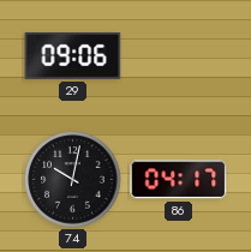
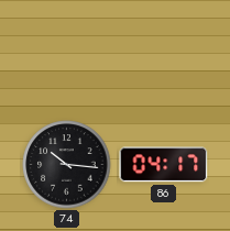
29: 09:06 -> none (73, 55)
74: 10:02 -> 10:16 (67, 165)
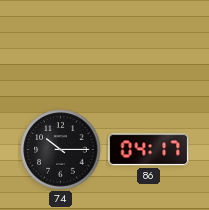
74: 10:16 -> 10:15 (61, 150)
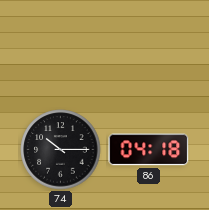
86: 04:17 -> 04:18 (149, 150)
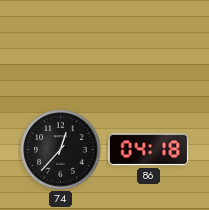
74: 10:15 -> 12:37 (61, 150)
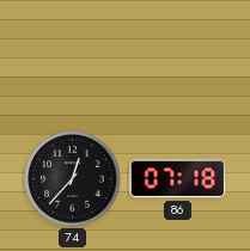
86: 04:18 -> 07:18 (178, 179)
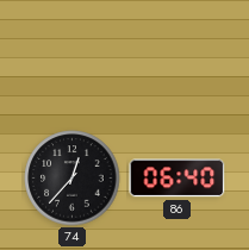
86: 07:18 -> 06:40 (178, 179)
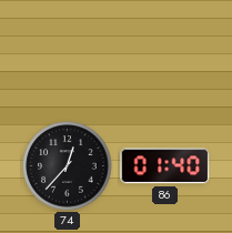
86: 06:40 -> 01:40 (165, 166)
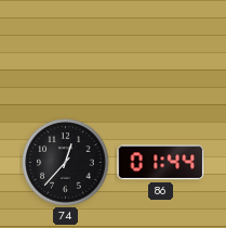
86: 01:40 -> 01:44 (161, 163)
